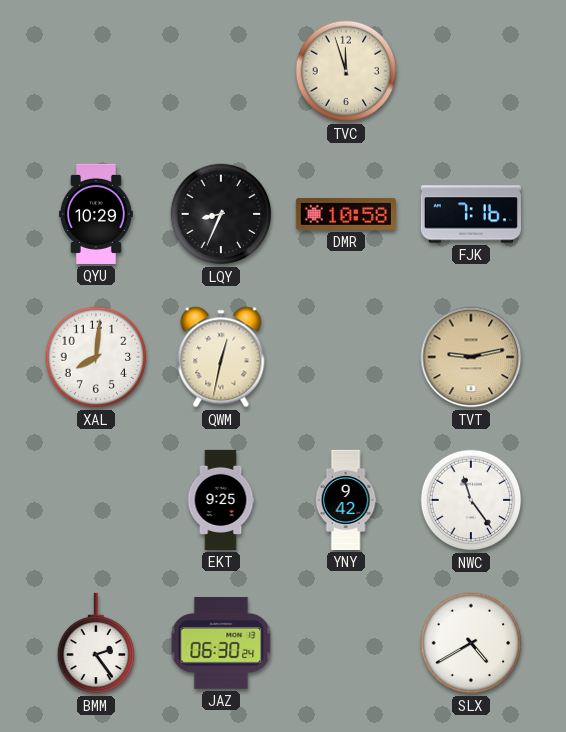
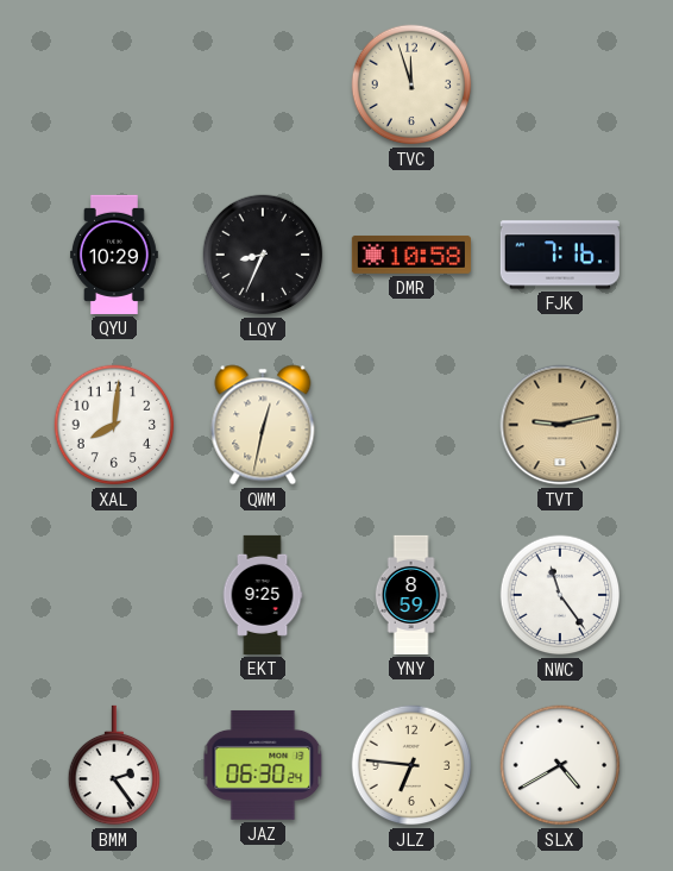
YNY: 9:42 -> 8:59 (411, 595)
JLZ: none -> 6:46 (411, 765)
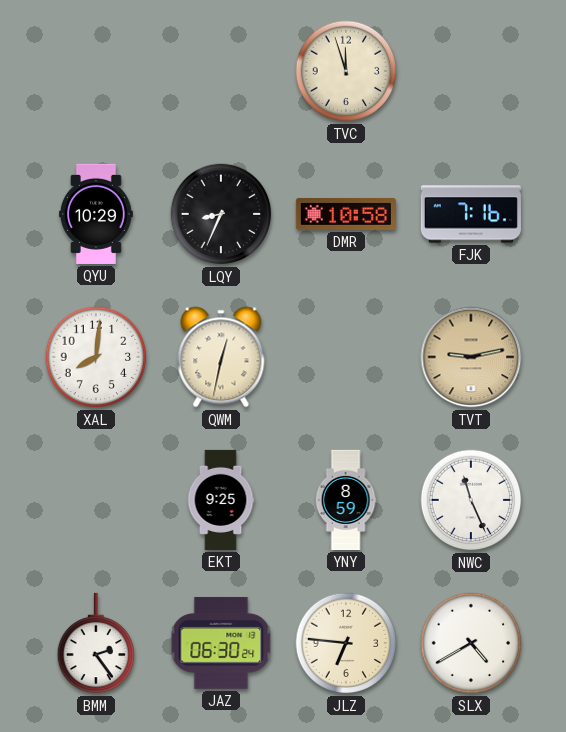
NWC: 11:24 -> 11:26 (471, 500)
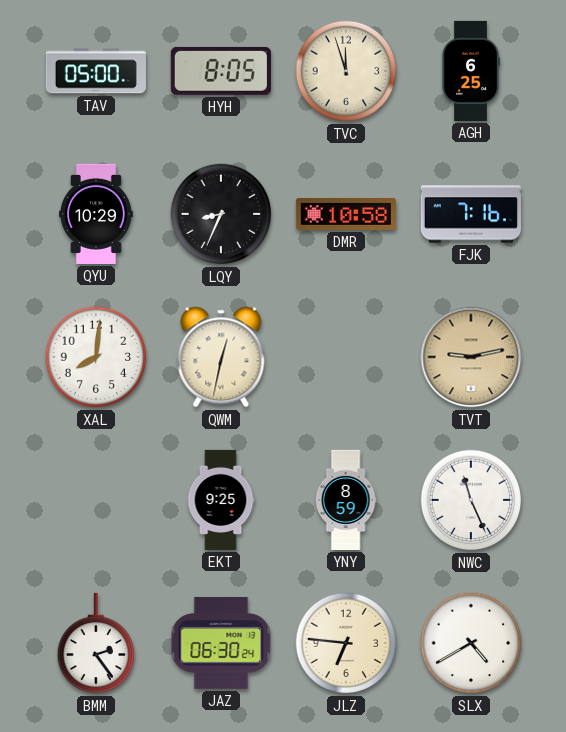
TAV: none -> 05:00 (96, 71)
HYH: none -> 8:05 (221, 71)
AGH: none -> 6:25 (470, 71)
